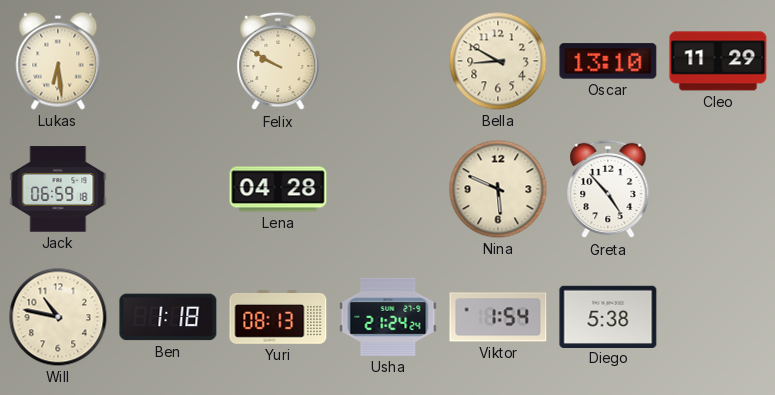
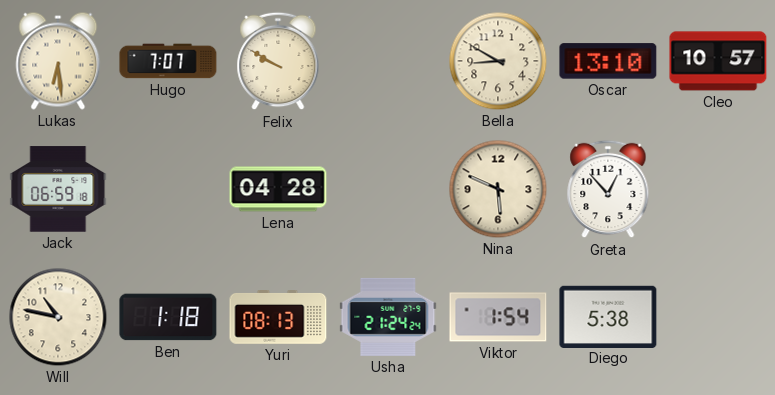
Hugo: none -> 7:07 (168, 61)
Cleo: 11:29 -> 10:57 (718, 61)
Greta: 4:53 -> 12:53 (608, 189)
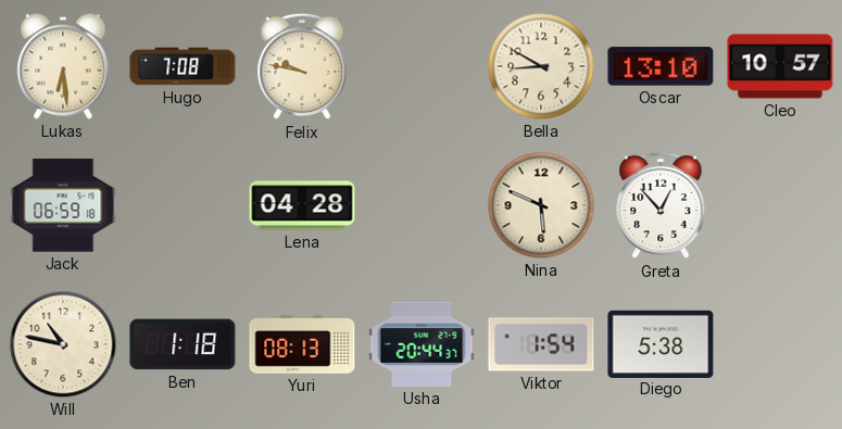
Hugo: 7:07 -> 7:08 (183, 66)
Felix: 9:50 -> 9:47 (302, 66)
Usha: 21:24 -> 20:44 (422, 344)
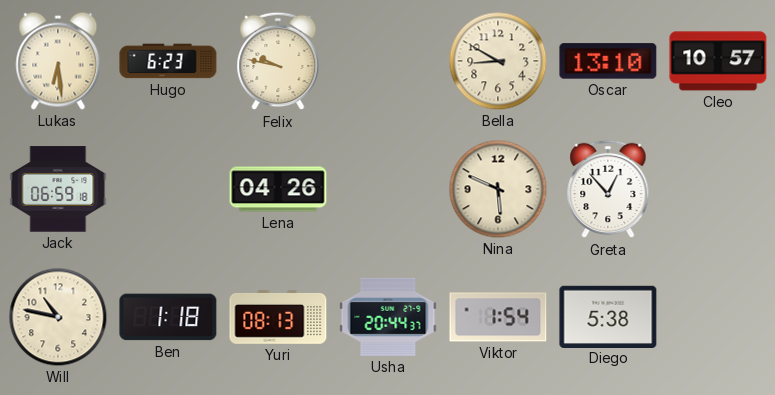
Hugo: 7:08 -> 6:23 (168, 61)
Lena: 04:28 -> 04:26 (278, 189)
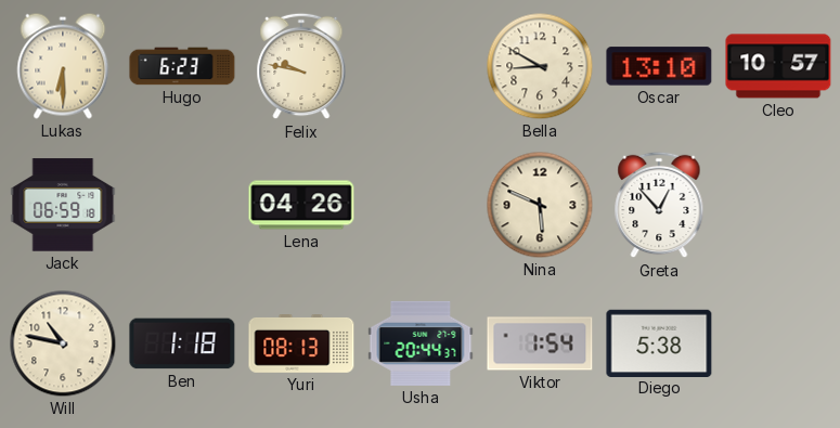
Lukas: 6:29 -> 6:30 (63, 66)
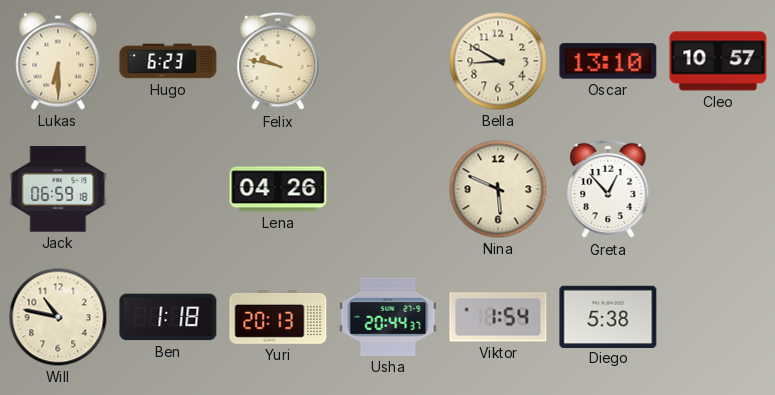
Yuri: 08:13 -> 20:13 (278, 318)
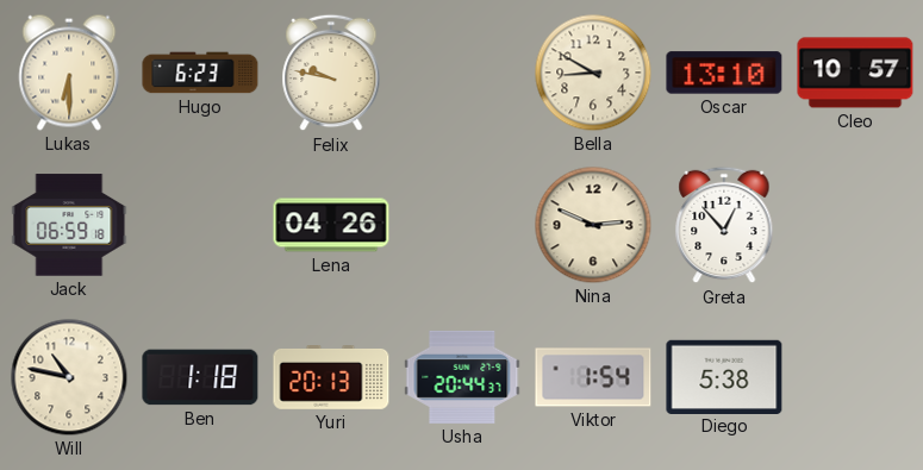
Nina: 5:49 -> 2:49 (593, 225)
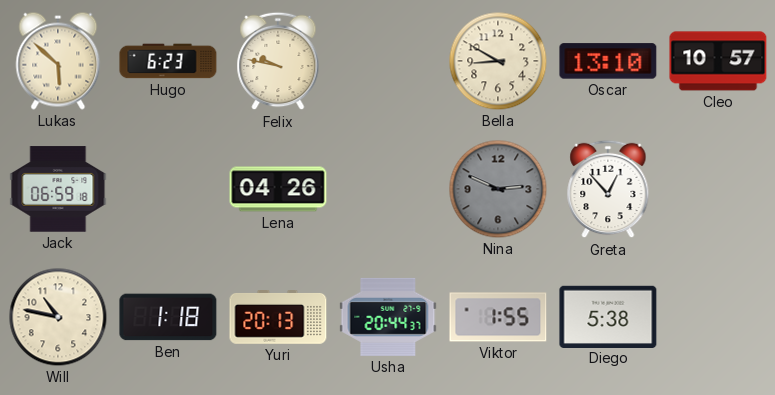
Lukas: 6:30 -> 5:52 (58, 61)
Nina dial: cream -> grey (498, 189)
Viktor: 1:54 -> 1:55 (498, 317)
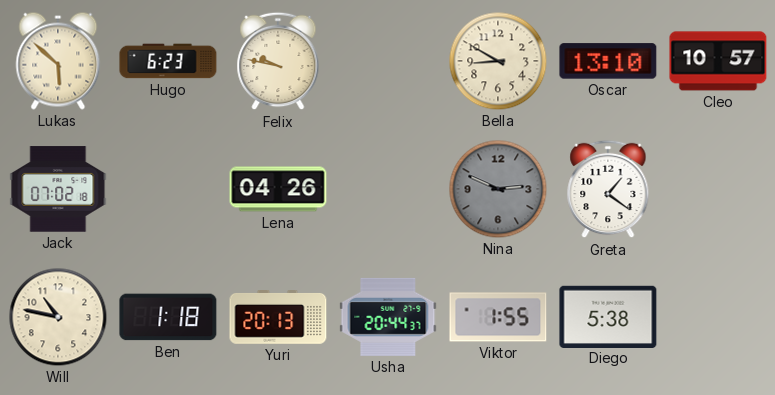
Jack: 06:59 -> 07:02 (58, 189)
Greta: 12:53 -> 1:21 (608, 189)
